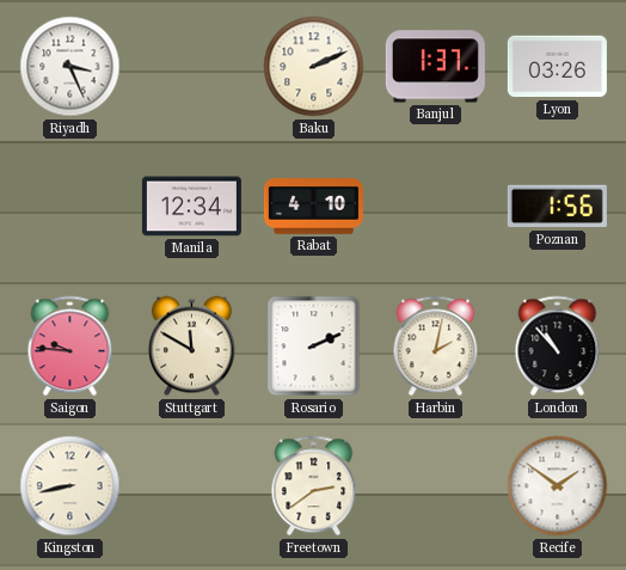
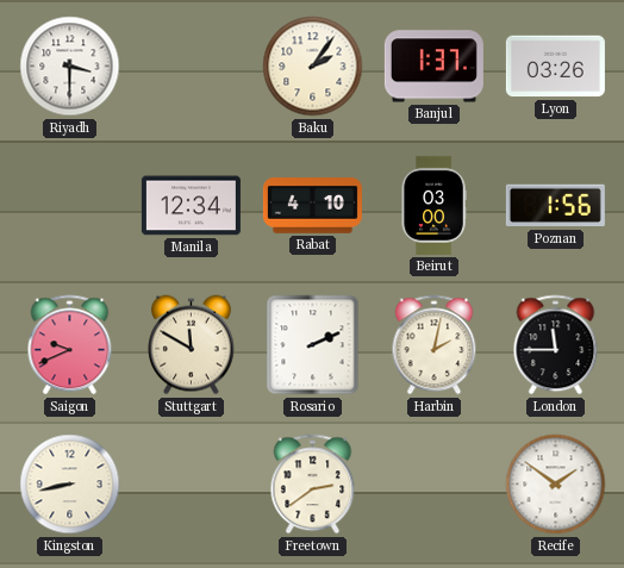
Riyadh: 3:26 -> 3:30 (70, 67)
Baku: 2:11 -> 2:06 (313, 67)
Beirut: none -> 03:00 (433, 205)
Saigon: 9:46 -> 9:41 (70, 345)
London: 10:53 -> 11:45 (556, 345)
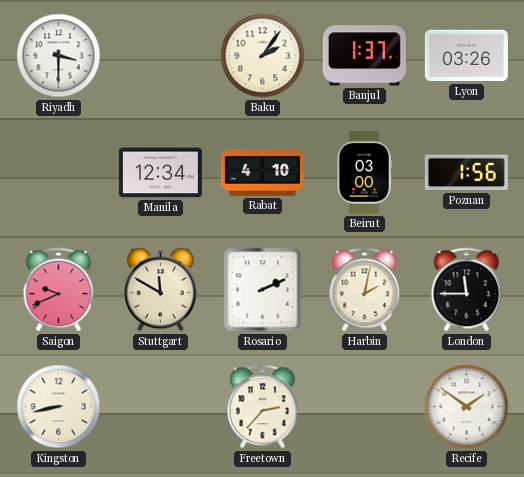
Freetown: 2:39 -> 2:37 (263, 407)
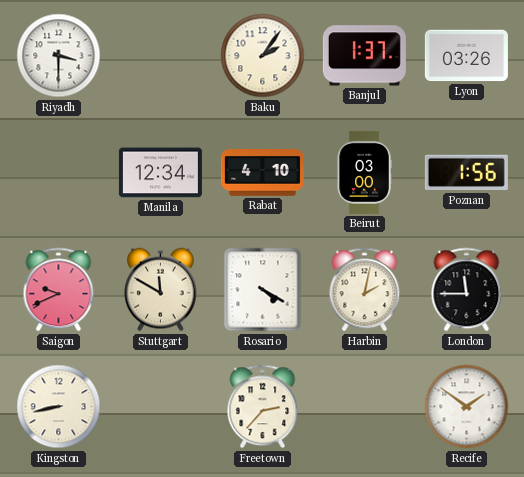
Rosario: 2:11 -> 4:20 (263, 290)
